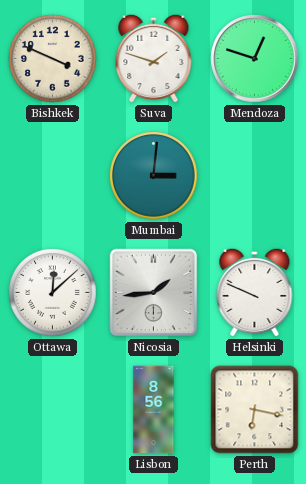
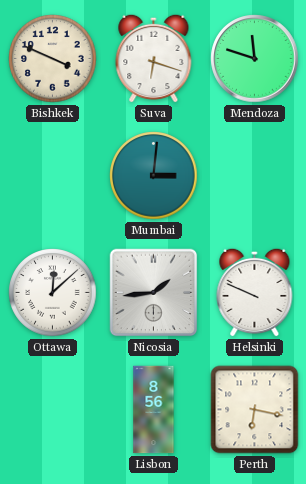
Suva: 1:48 -> 6:18 (154, 58)
Mendoza: 12:48 -> 11:48 (255, 59)
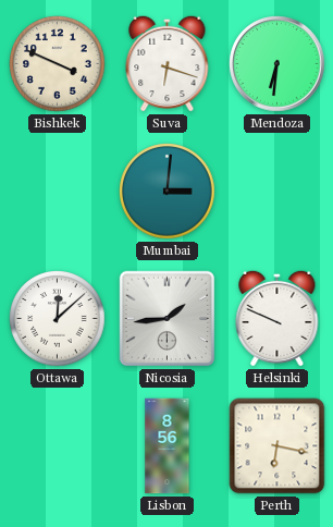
Mendoza: 11:48 -> 6:31 (277, 64)
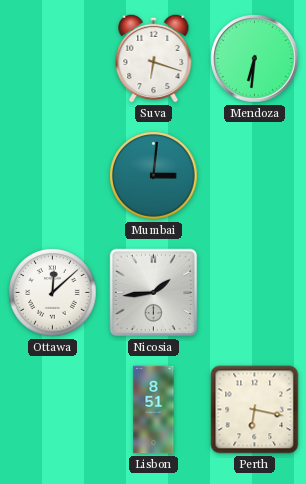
Bishkek: 3:49 -> none (58, 64)
Helsinki: 9:49 -> none (277, 318)
Lisbon: 8:56 -> 8:51 (154, 410)
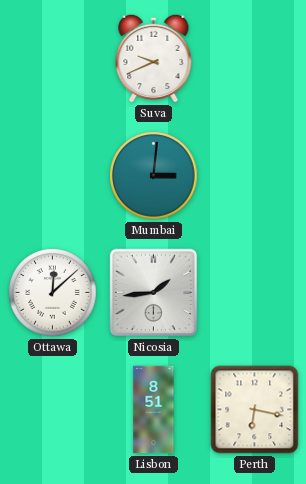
Suva: 6:18 -> 9:41 (154, 58)
Mendoza: 6:31 -> none (255, 59)
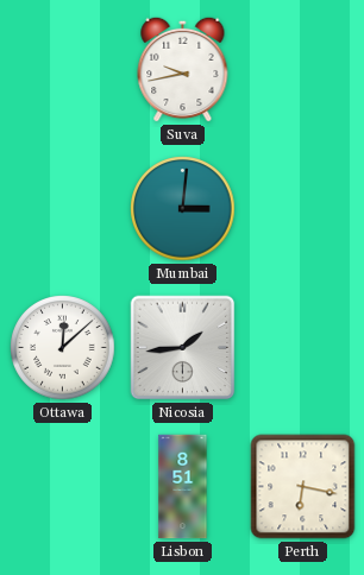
Suva: 9:41 -> 9:43 (183, 69)
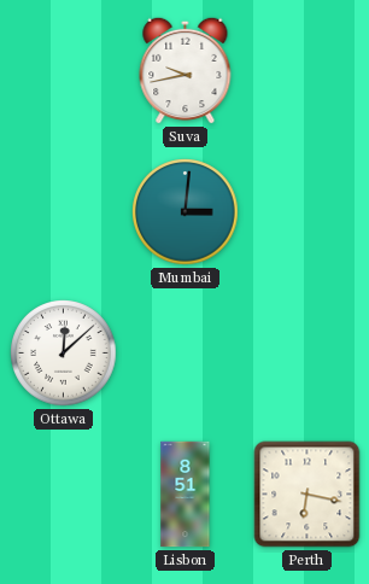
Nicosia: 1:44 -> none (183, 348)
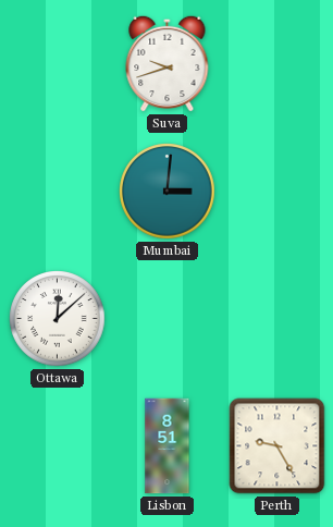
Suva: 9:43 -> 9:42 (168, 63)
Perth: 6:17 -> 9:25 (277, 446)
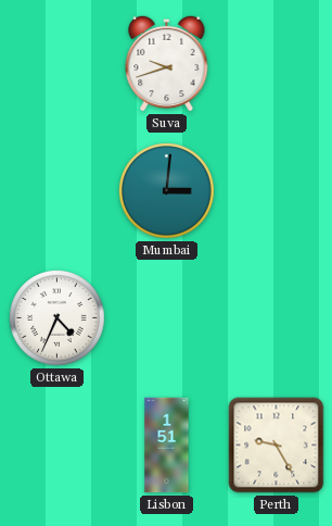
Ottawa: 12:08 -> 4:34 (58, 318)
Lisbon: 8:51 -> 1:51 (167, 446)
